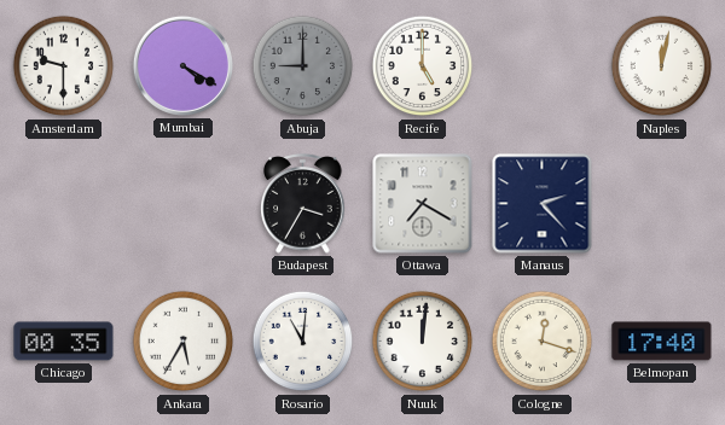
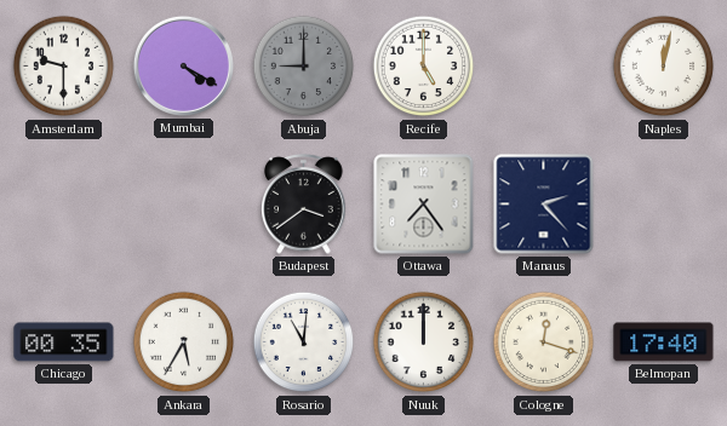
Budapest: 3:35 -> 3:39 (304, 205)
Ottawa: 7:20 -> 7:24 (424, 205)
Nuuk: 12:01 -> 12:00 (424, 342)
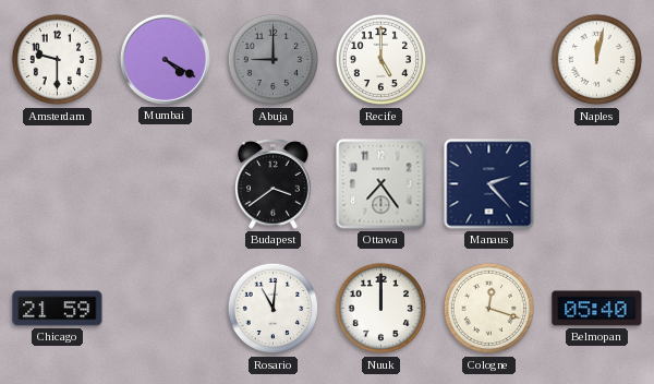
Chicago: 00:35 -> 21:59 (58, 309)
Ankara: 5:35 -> none (184, 342)
Belmopan: 17:40 -> 05:40 (597, 309)
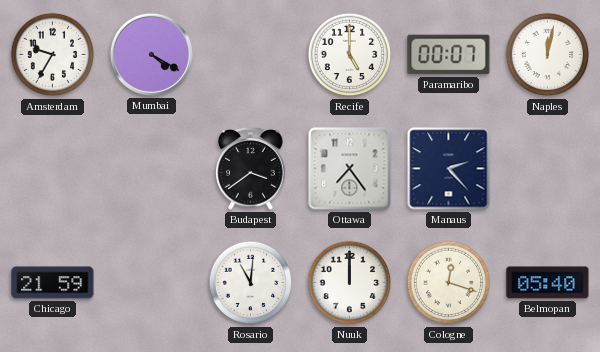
Amsterdam: 9:30 -> 9:35 (53, 55)
Abuja: 9:00 -> none (274, 60)
Paramaribo: none -> 00:07 (449, 55)
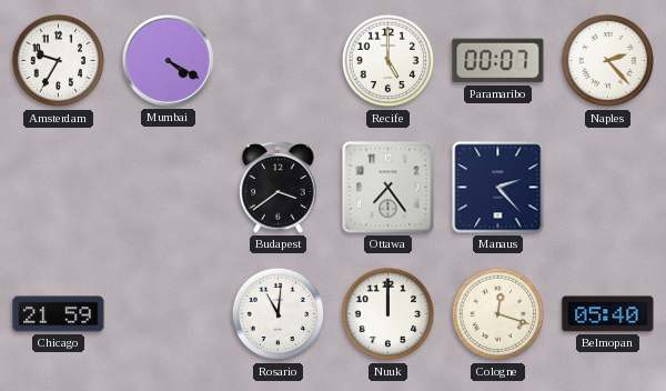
Naples: 12:02 -> 2:23 (608, 61)
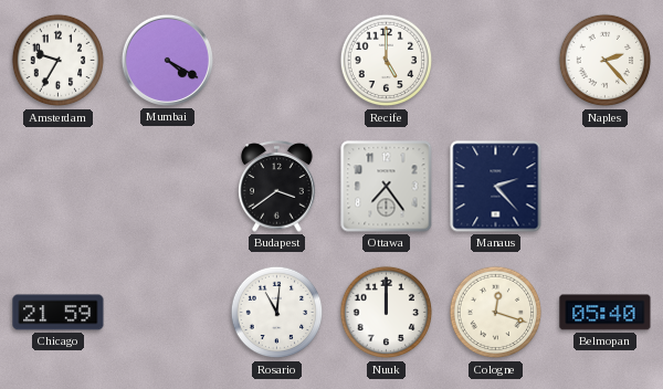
Paramaribo: 00:07 -> none (498, 61)
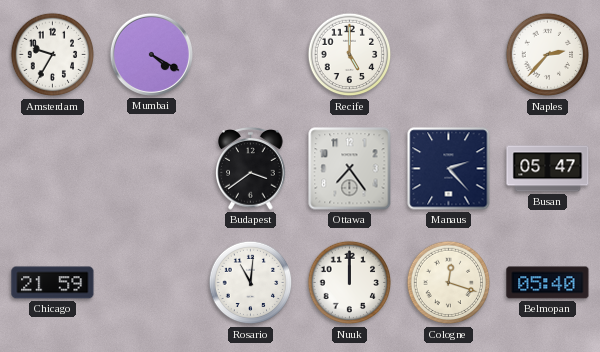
Naples: 2:23 -> 2:37 (548, 55)
Busan: none -> 05:47 (548, 169)
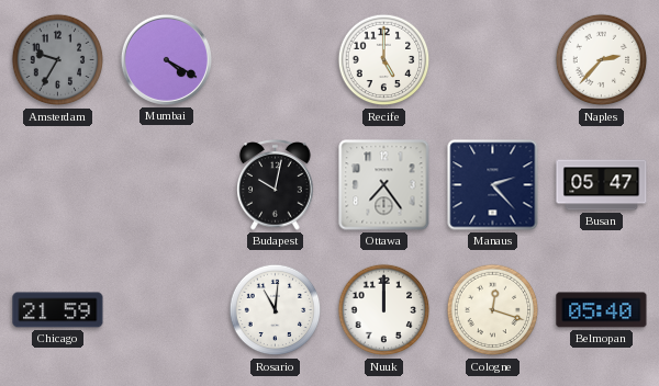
Amsterdam dial: white -> grey (58, 60)
Budapest: 3:39 -> 10:02 (276, 185)
